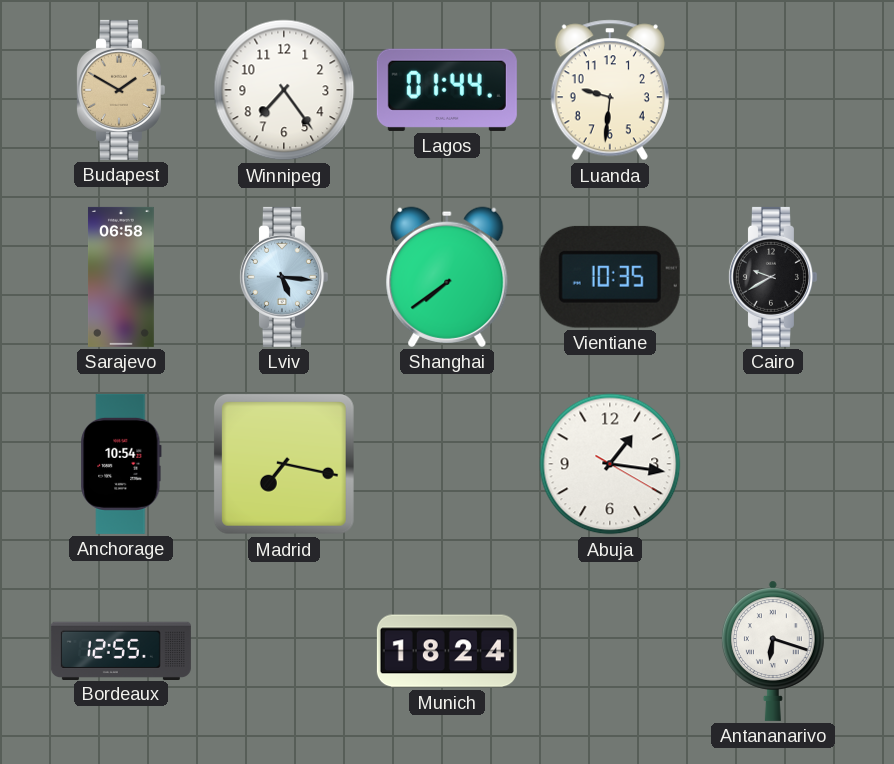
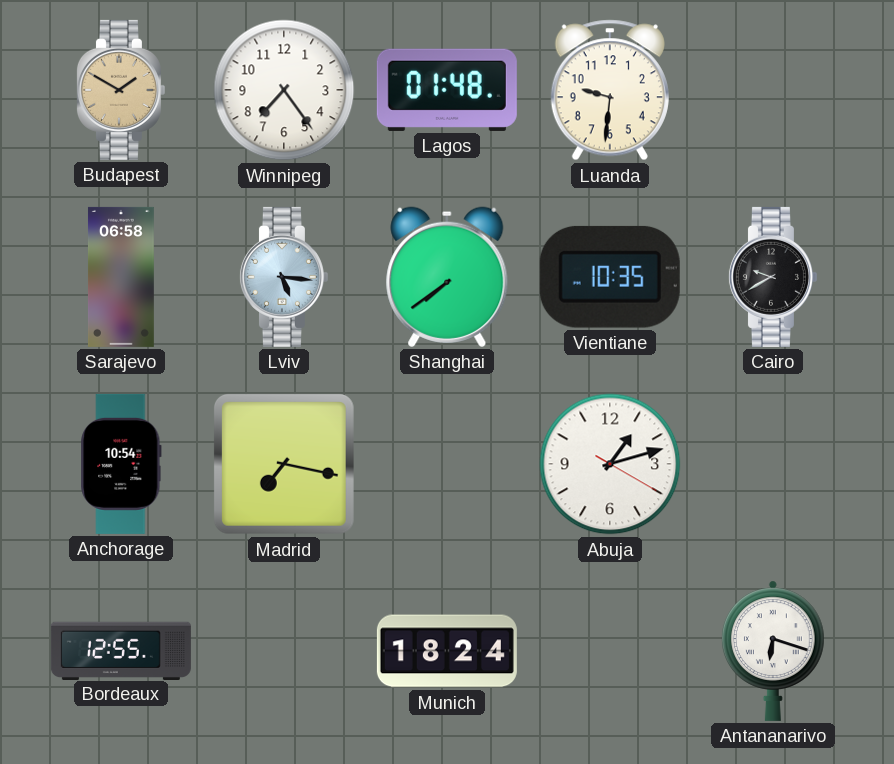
Lagos: 01:44 -> 01:48 (447, 90)
Abuja: 1:16 -> 1:12 (610, 464)
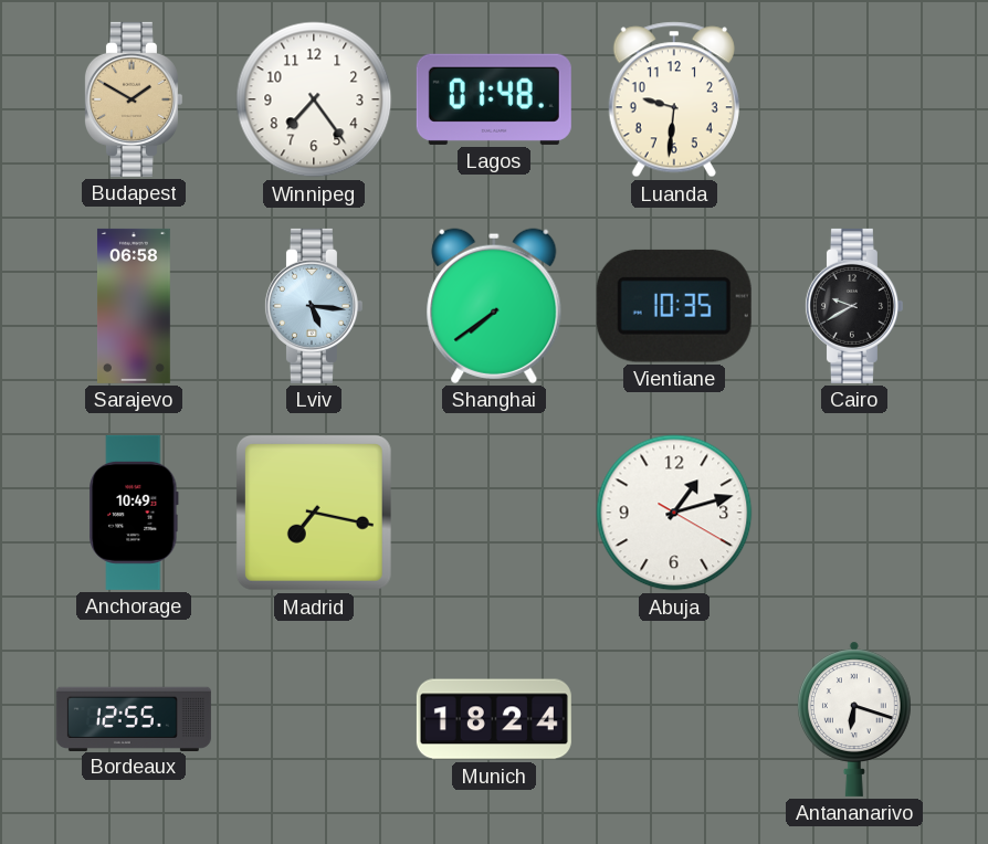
Anchorage: 10:54 -> 10:49 (134, 513)
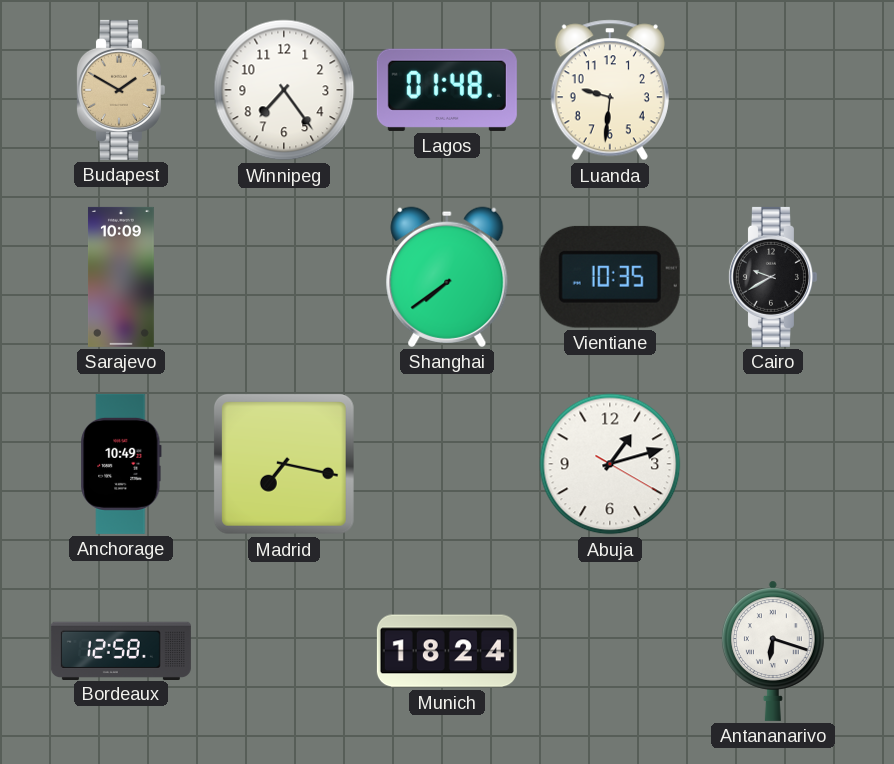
Sarajevo: 06:58 -> 10:09 (121, 277)
Lviv: 5:16 -> none (313, 306)
Bordeaux: 12:55 -> 12:58 (121, 650)
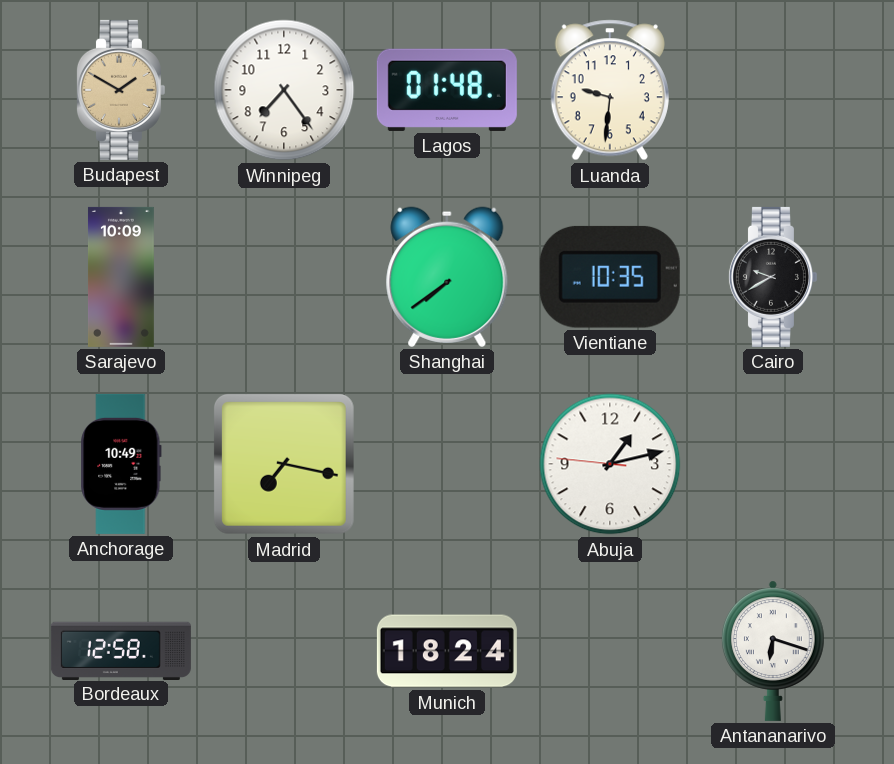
Abuja: 1:12:20 -> 1:12:46 (610, 464)
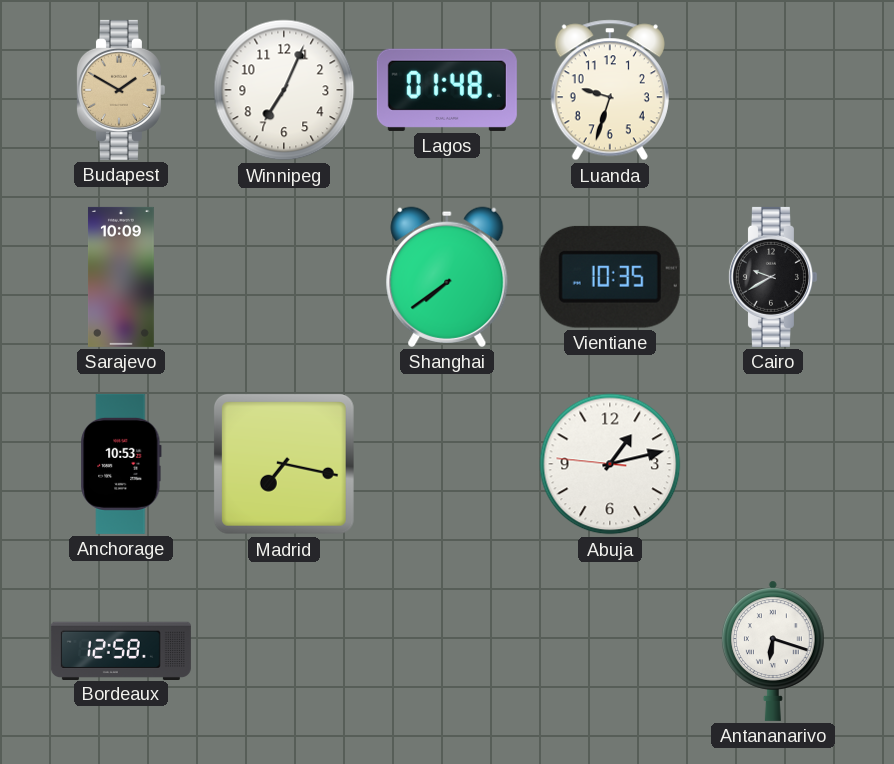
Winnipeg: 7:24 -> 7:04 (284, 90)
Luanda: 9:31 -> 9:33 (610, 90)
Anchorage: 10:49 -> 10:53 (121, 464)
Munich: 18:24 -> none (447, 651)
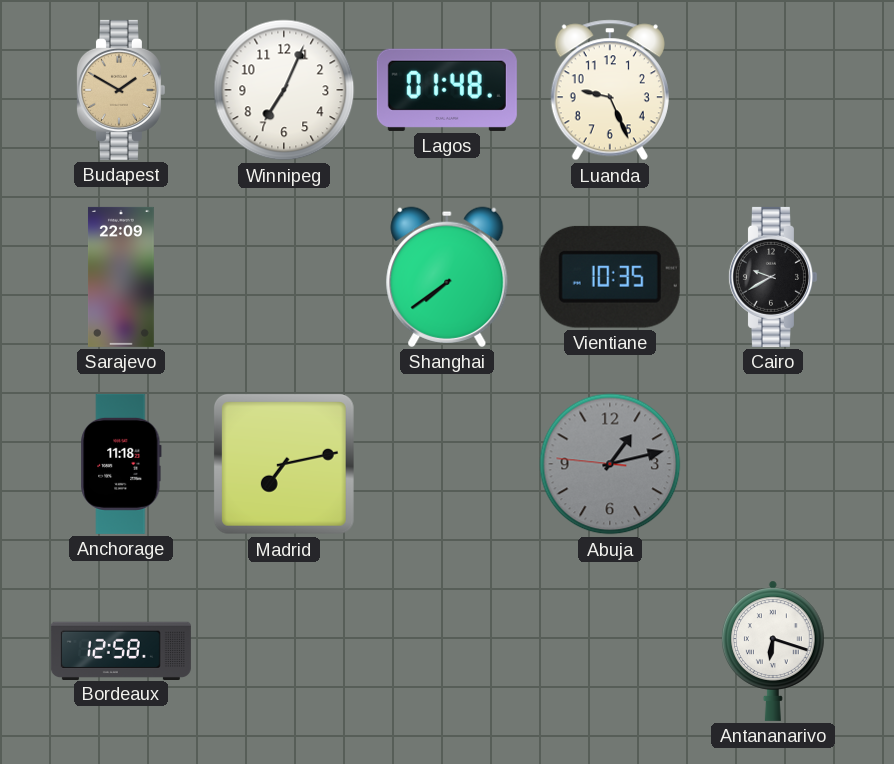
Luanda: 9:33 -> 9:26 (610, 90)
Sarajevo: 10:09 -> 22:09 (121, 277)
Anchorage: 10:53 -> 11:18 (121, 464)
Madrid: 7:17 -> 7:13 (284, 464)
Abuja dial: white -> grey (610, 464)
